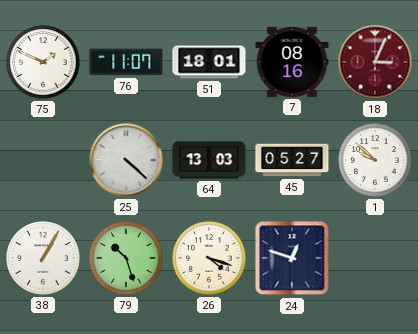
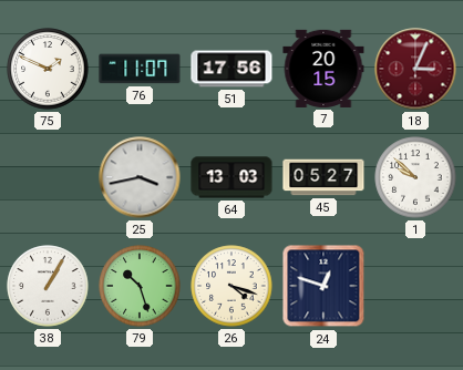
51: 18:01 -> 17:56 (231, 69)
7: 08:16 -> 20:15 (323, 69)
25: 4:22 -> 3:43 (140, 177)
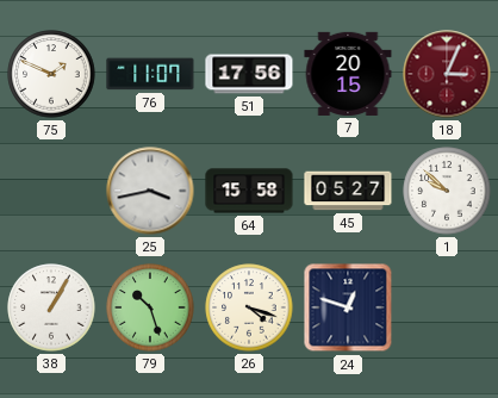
64: 13:03 -> 15:58 (249, 191)
